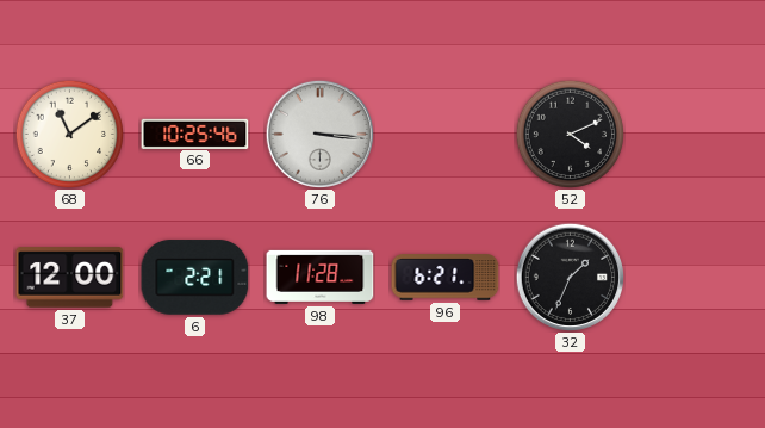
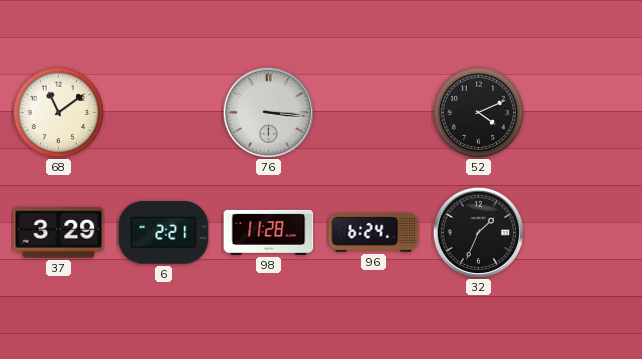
66: 10:25 -> none (195, 134)
37: 12:00 -> 3:29 (59, 233)
96: 6:21 -> 6:24 (374, 233)
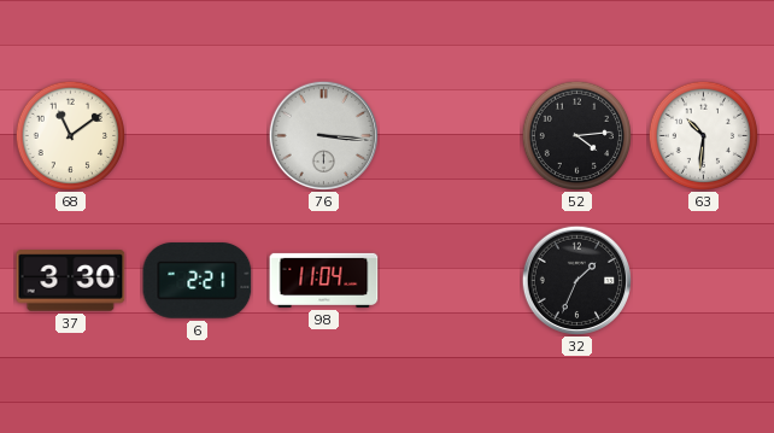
52: 4:11 -> 4:14 (576, 135)
63: none -> 10:31 (703, 135)
37: 3:29 -> 3:30 (71, 281)
98: 11:28 -> 11:04 (324, 280)
96: 6:24 -> none (374, 233)
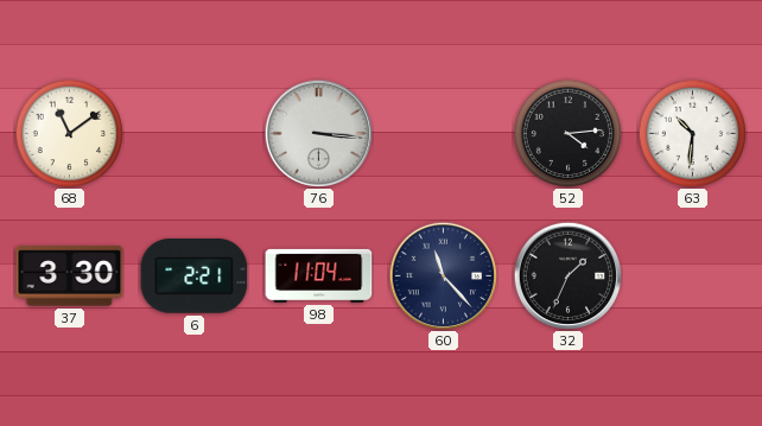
60: none -> 11:23 (443, 275)
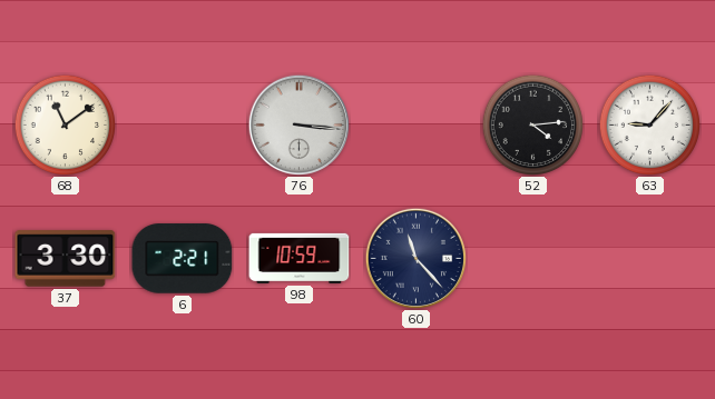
63: 10:31 -> 9:07 (649, 124)
98: 11:04 -> 10:59 (300, 258)
32: 1:34 -> none (567, 275)
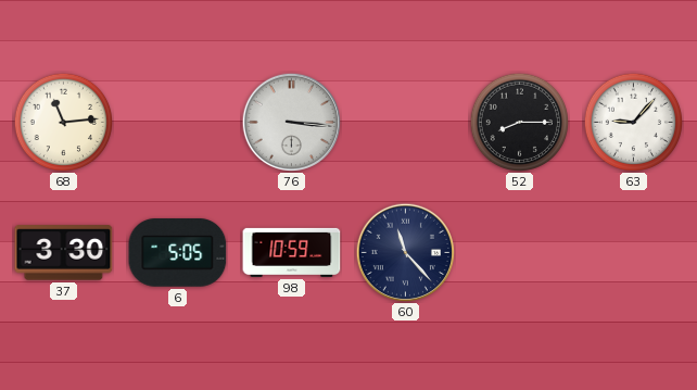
68: 11:09 -> 11:14 (63, 122)
52: 4:14 -> 8:15 (519, 122)
6: 2:21 -> 5:05 (178, 253)
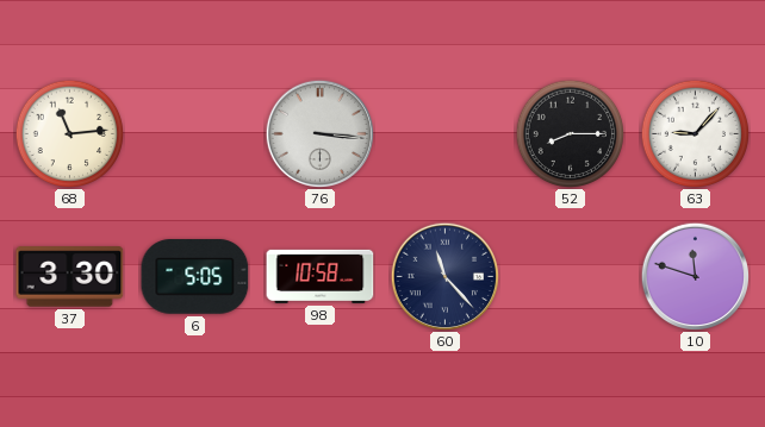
98: 10:59 -> 10:58 (321, 276)
10: none -> 11:48 (695, 276)
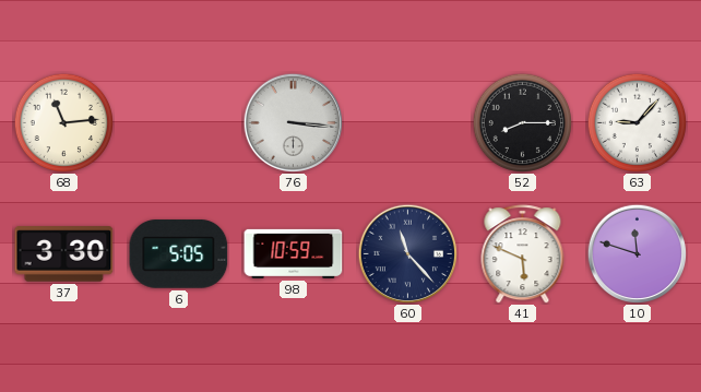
98: 10:58 -> 10:59 (294, 253)
41: none -> 5:49 (523, 254)
